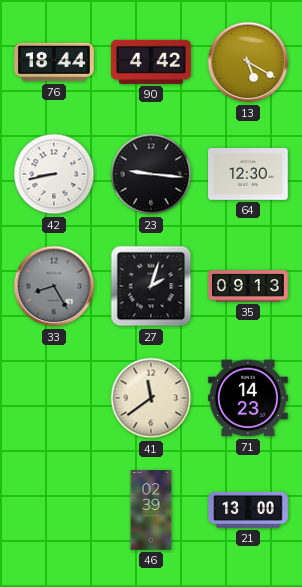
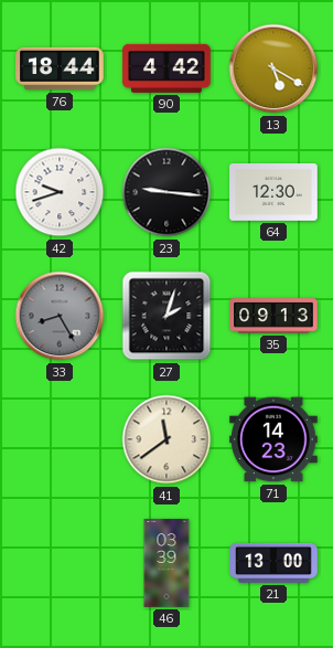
42: 8:43 -> 9:42 (60, 192)
46: 02:39 -> 03:39 (166, 563)
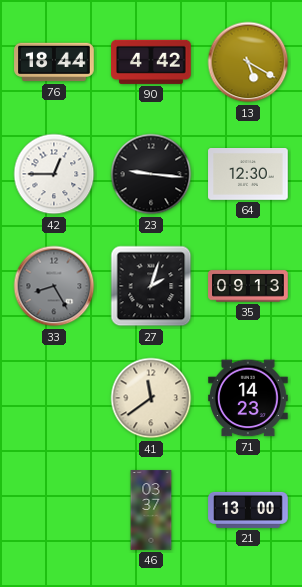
42: 9:42 -> 12:45 (54, 174)
46: 03:39 -> 03:37 (151, 510)
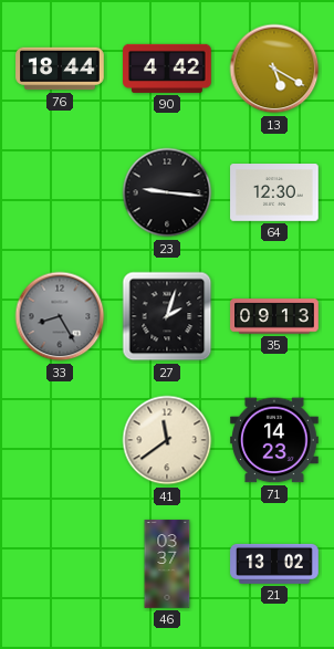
42: 12:45 -> none (54, 174)
21: 13:00 -> 13:02 (274, 564)
